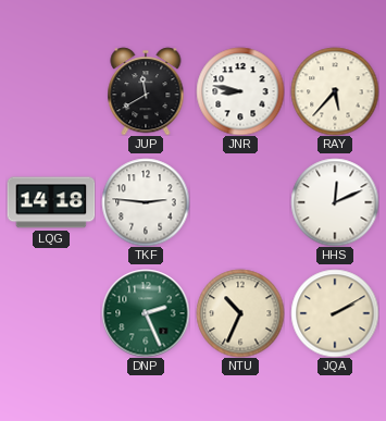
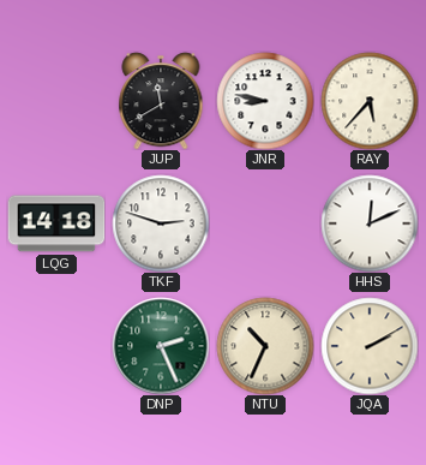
TKF: 2:46 -> 2:48 (161, 223)
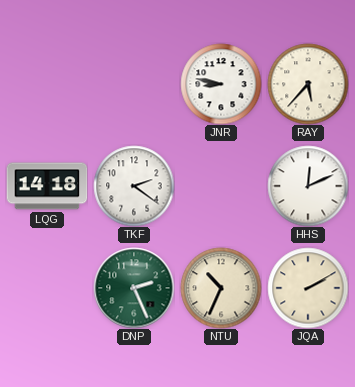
JUP: 11:40 -> none (161, 101)
TKF: 2:48 -> 2:21 (134, 186)
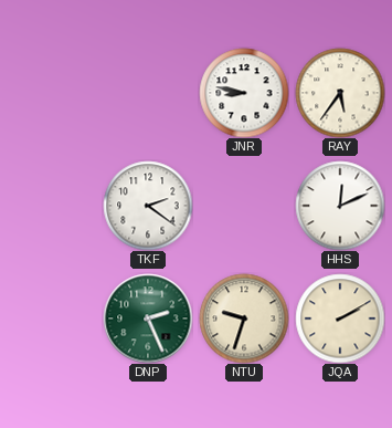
RAY: 5:37 -> 5:36 (340, 93)
LQG: 14:18 -> none (47, 186)
NTU: 10:34 -> 9:33 (244, 319)
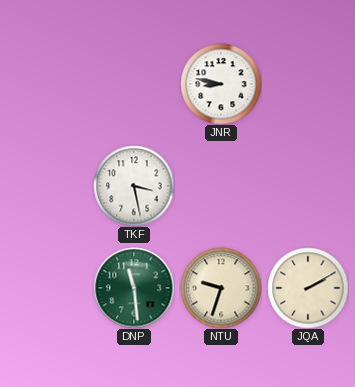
RAY: 5:36 -> none (340, 93)
TKF: 2:21 -> 3:28 (134, 186)
HHS: 12:11 -> none (340, 206)
DNP: 2:26 -> 11:29 (134, 288)
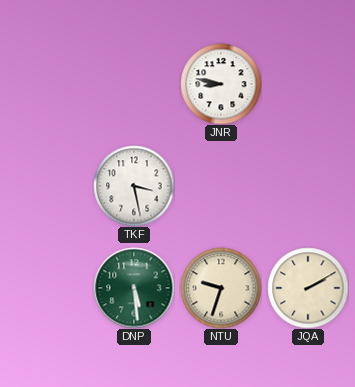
DNP: 11:29 -> 5:29 (134, 288)
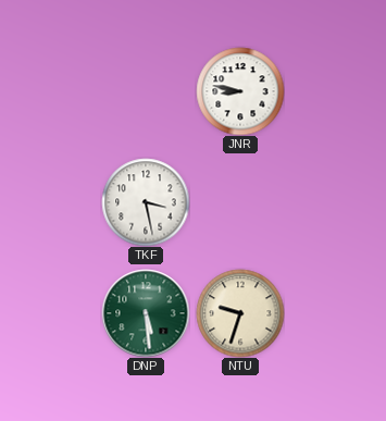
JQA: 2:10 -> none (308, 288)
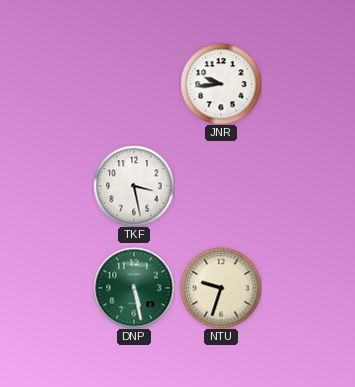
JNR: 8:47 -> 9:44 (221, 84)
DNP: 5:29 -> 5:28 (134, 288)
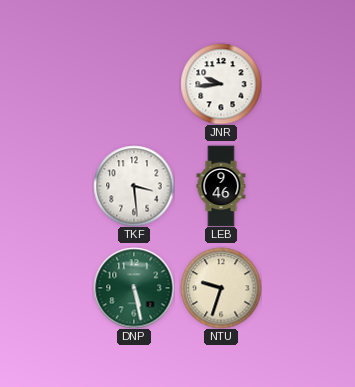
TKF: 3:28 -> 3:29 (134, 186)
LEB: none -> 9:46 (221, 186)
